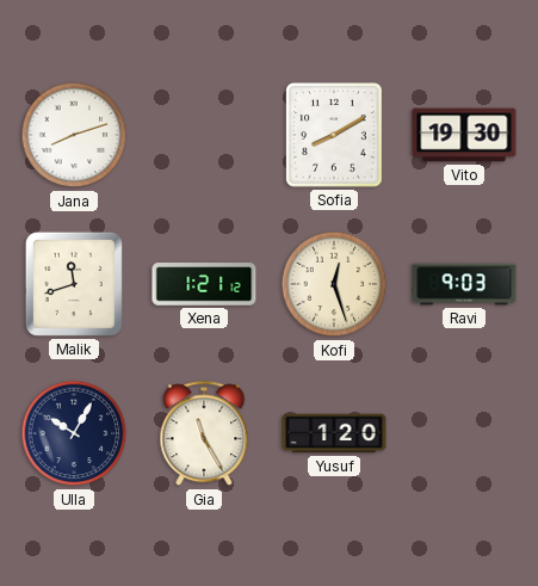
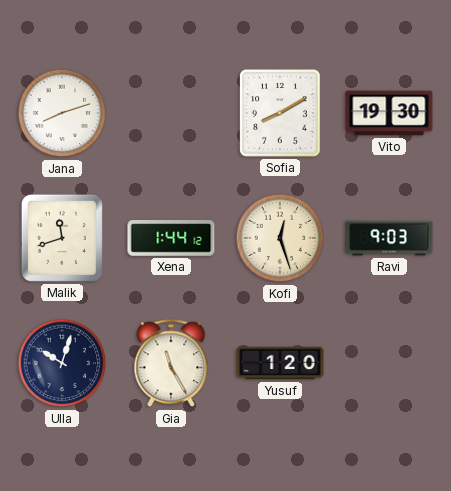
Xena: 1:21 -> 1:44 (171, 238)
Ulla: 10:05 -> 10:03 (62, 363)
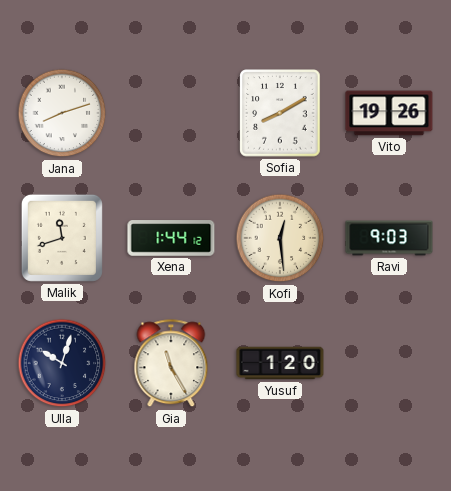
Vito: 19:30 -> 19:26 (389, 113)
Kofi: 12:27 -> 12:29 (280, 238)
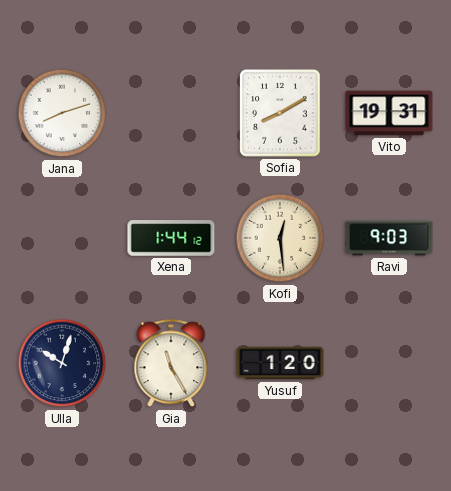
Vito: 19:26 -> 19:31 (389, 113)
Malik: 11:42 -> none (62, 238)
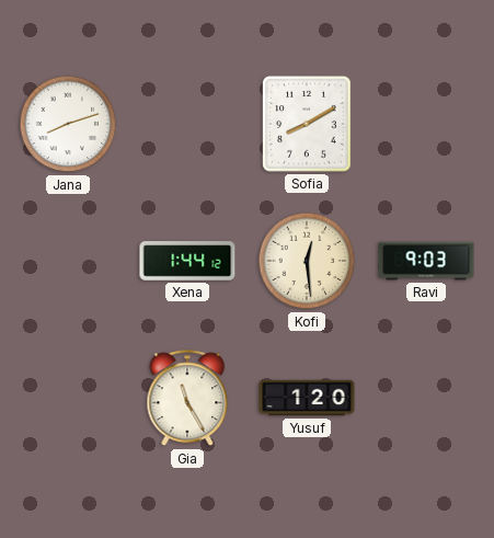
Vito: 19:31 -> none (389, 113)
Ulla: 10:03 -> none (62, 363)
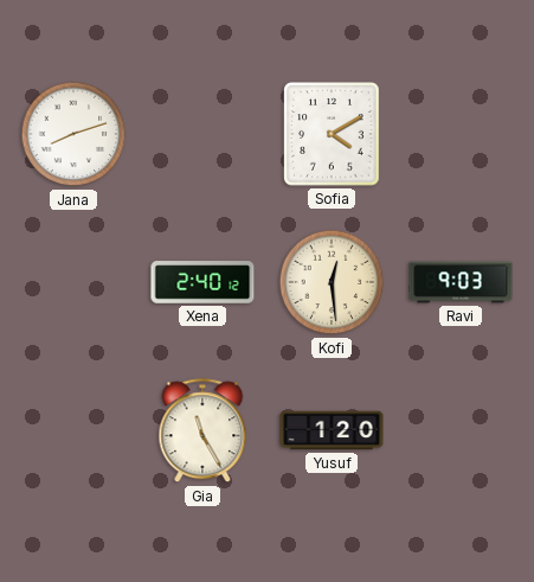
Sofia: 8:10 -> 4:10 (332, 134)
Xena: 1:44 -> 2:40 (202, 282)
